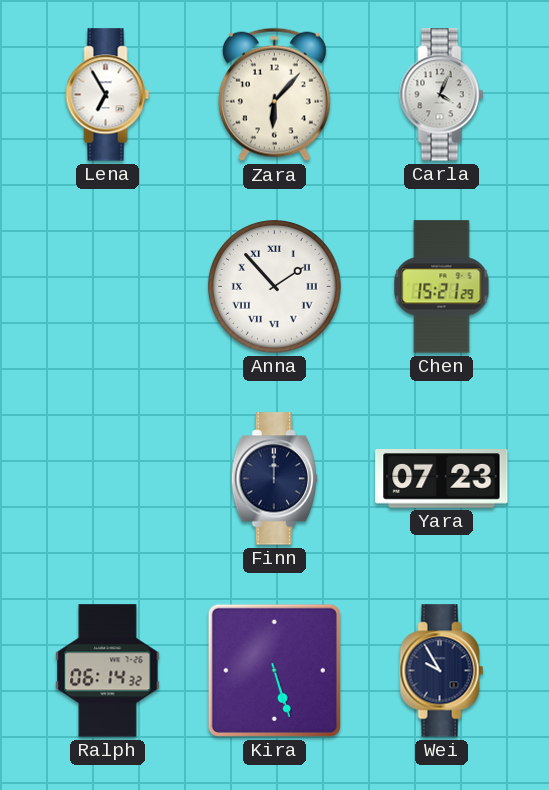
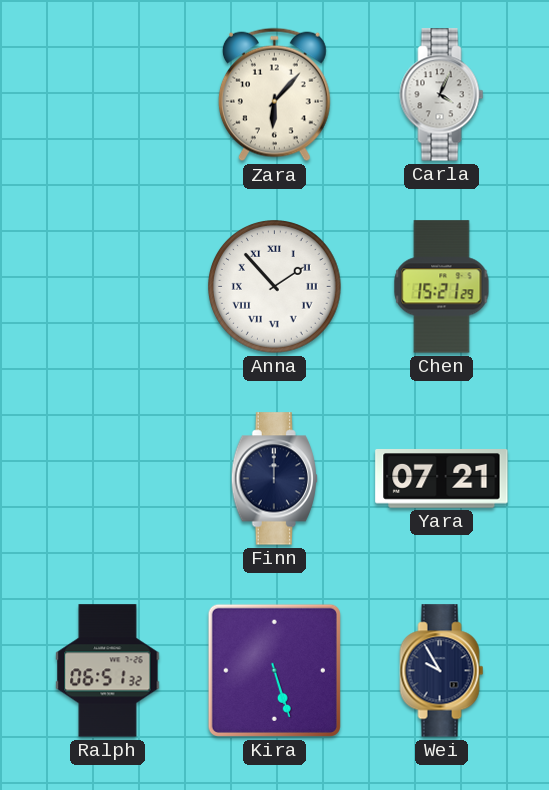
Lena: 6:55 -> none (108, 95)
Yara: 07:23 -> 07:21 (442, 479)
Ralph: 06:14 -> 06:51 (108, 671)
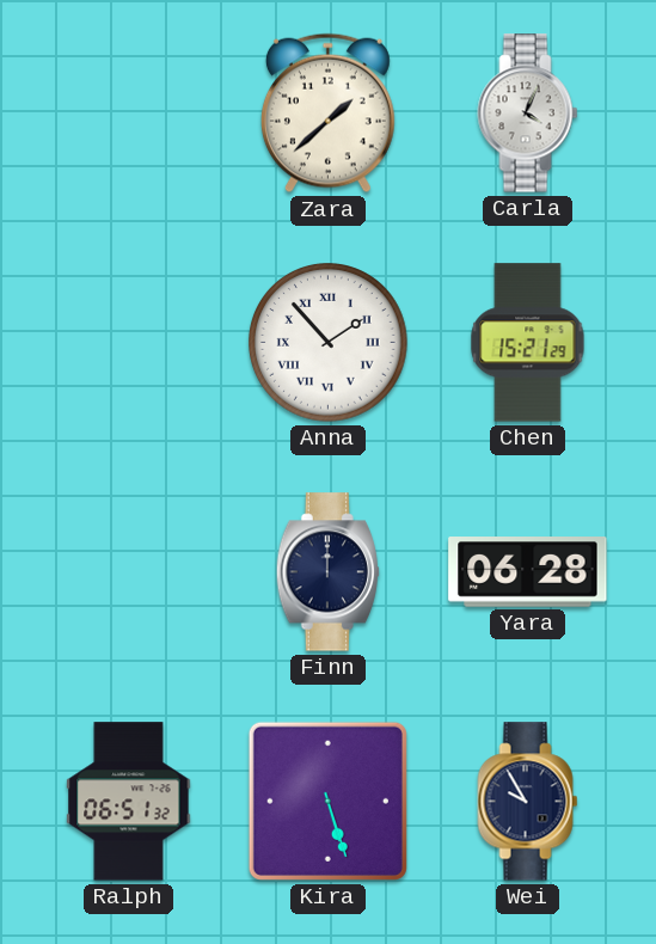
Zara: 6:07 -> 1:38 (327, 114)
Yara: 07:21 -> 06:28 (528, 572)
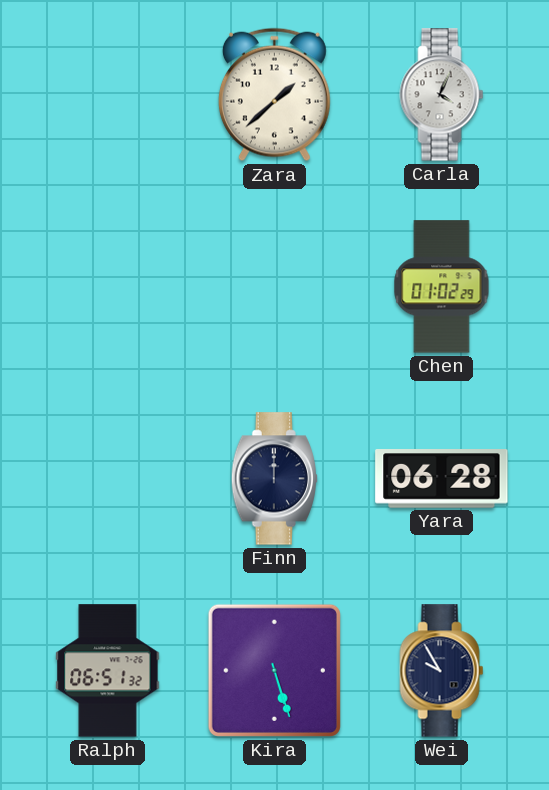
Anna: 1:53 -> none (329, 343)
Chen: 15:21 -> 01:02 (442, 287)
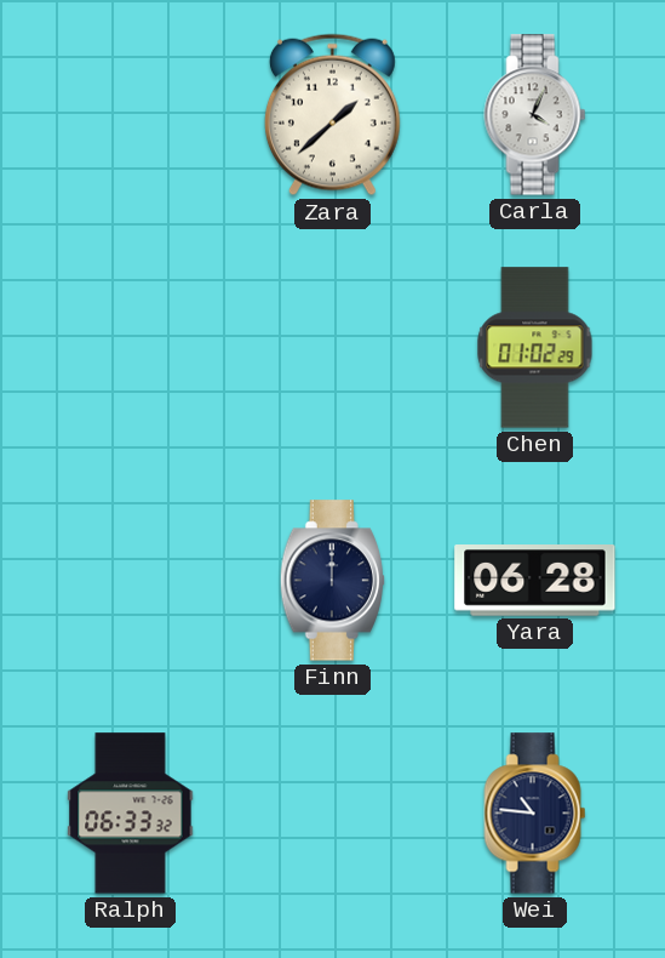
Ralph: 06:51 -> 06:33 (131, 814)
Kira: 5:27 -> none (274, 670)
Wei: 9:55 -> 10:46 (535, 814)
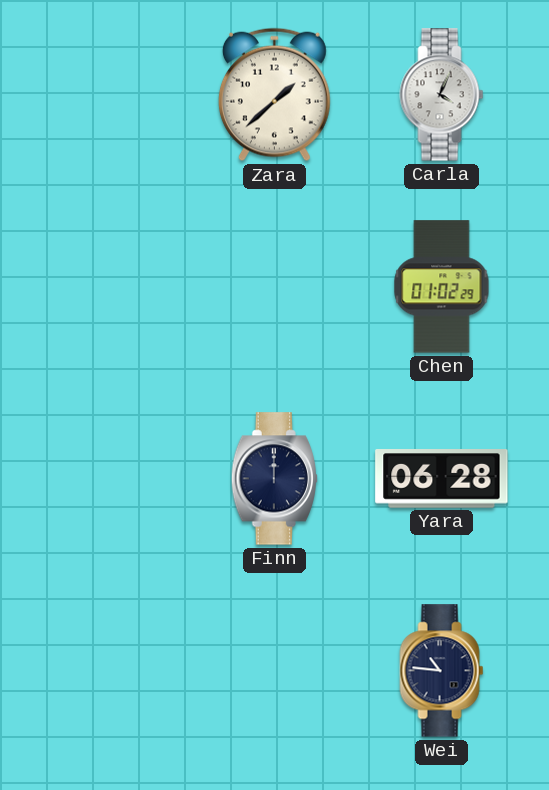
Ralph: 06:33 -> none (131, 814)
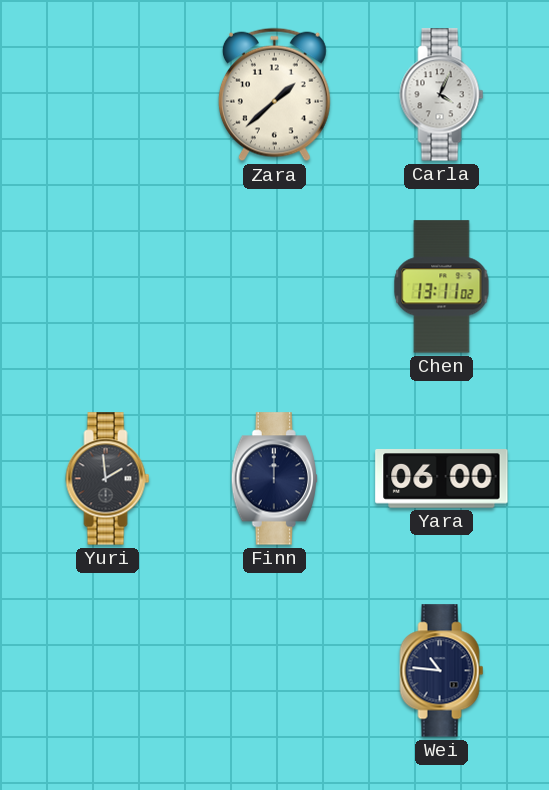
Chen: 01:02 -> 13:11 (442, 287)
Yuri: none -> 1:59 (108, 479)
Yara: 06:28 -> 06:00 (442, 479)
